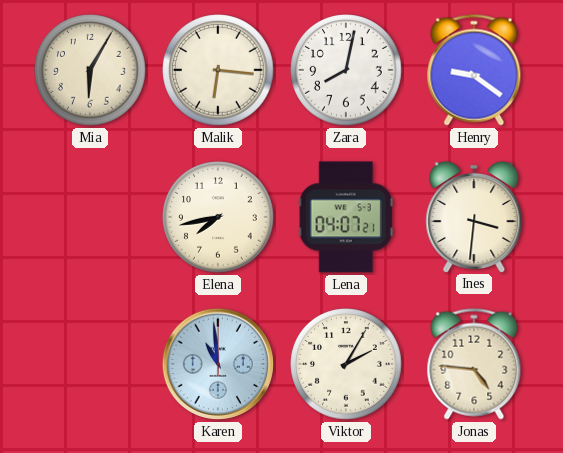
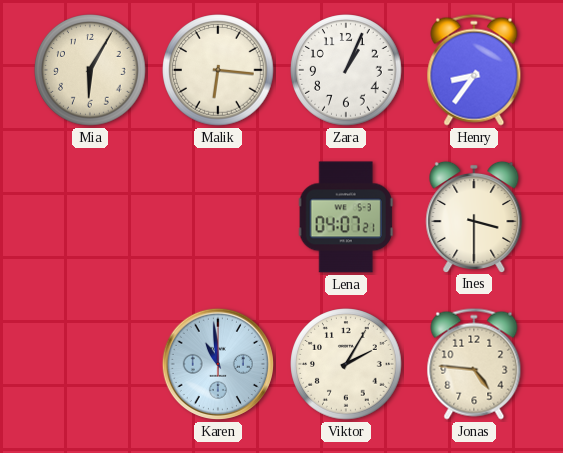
Zara: 8:02 -> 1:04 (346, 70)
Henry: 9:21 -> 8:36 (474, 70)
Elena: 7:43 -> none (218, 217)
Ines: 3:31 -> 3:30 (474, 216)
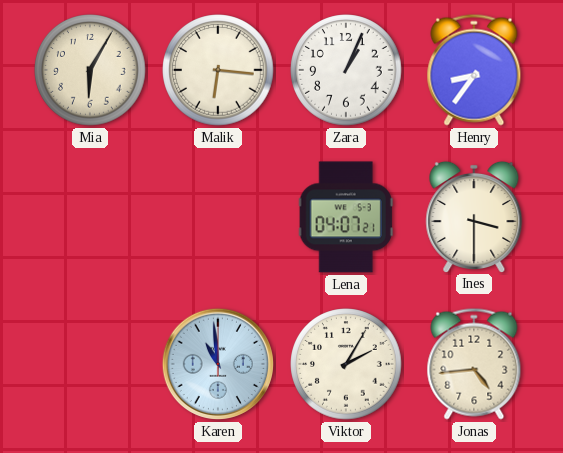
Jonas: 4:46 -> 4:44 (474, 364)
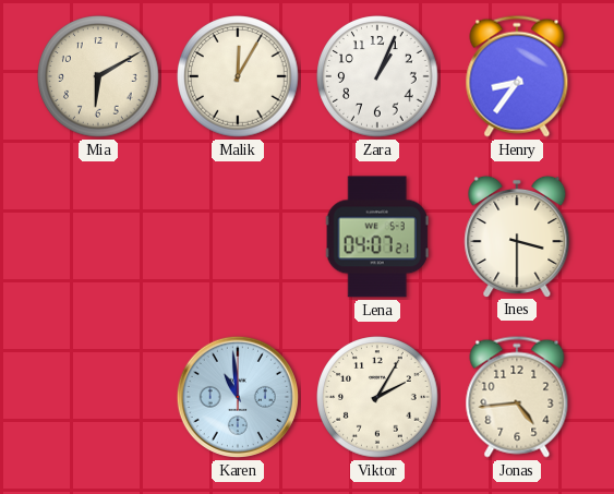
Mia: 6:05 -> 6:10 (98, 76)
Malik: 6:16 -> 12:05 (238, 76)
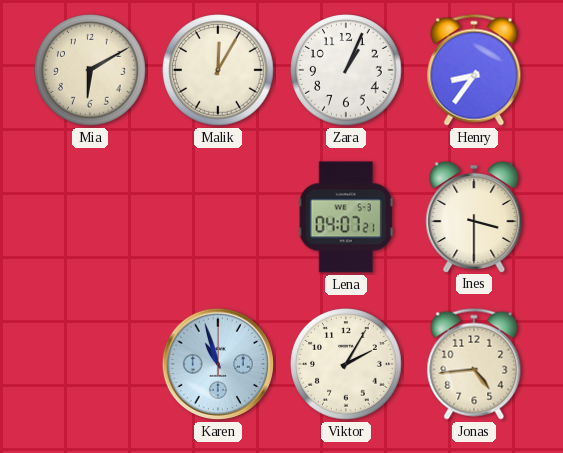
Karen: 10:59 -> 10:57 (218, 364)
